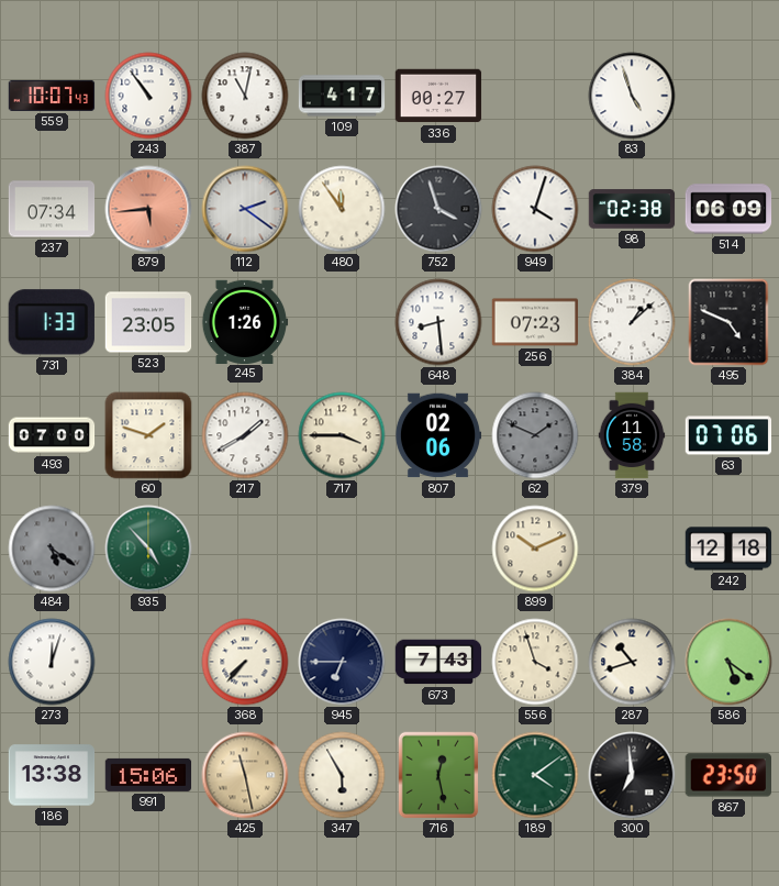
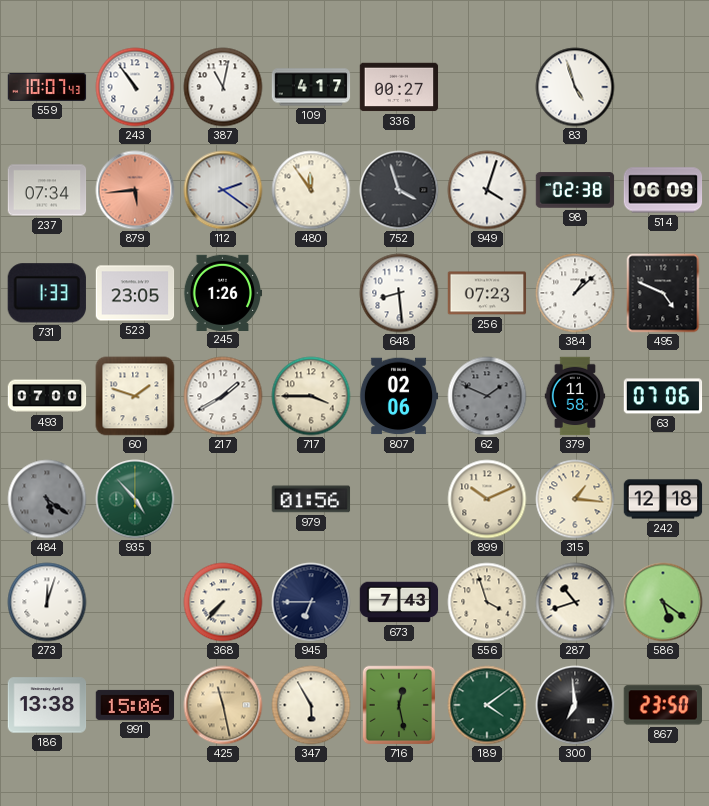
979: none -> 01:56 (311, 499)
315: none -> 1:16 (575, 499)
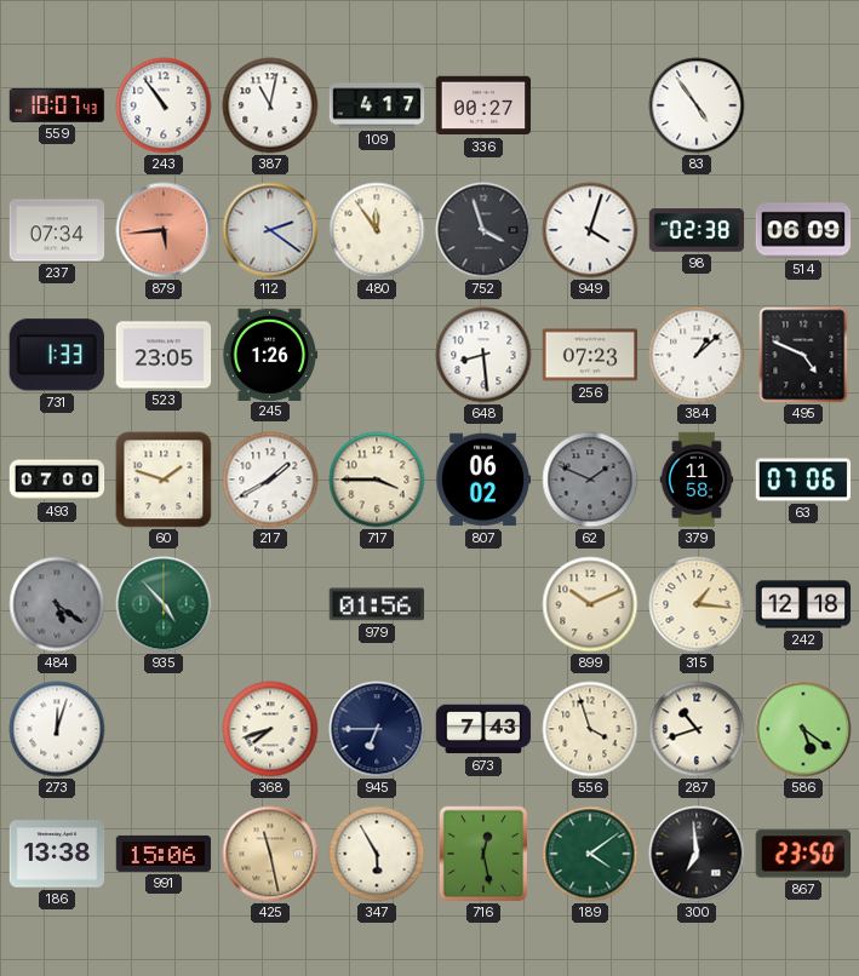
83: 4:57 -> 4:54 (697, 105)
807: 02:06 -> 06:02 (483, 480)
368: 7:37 -> 7:42 (270, 729)
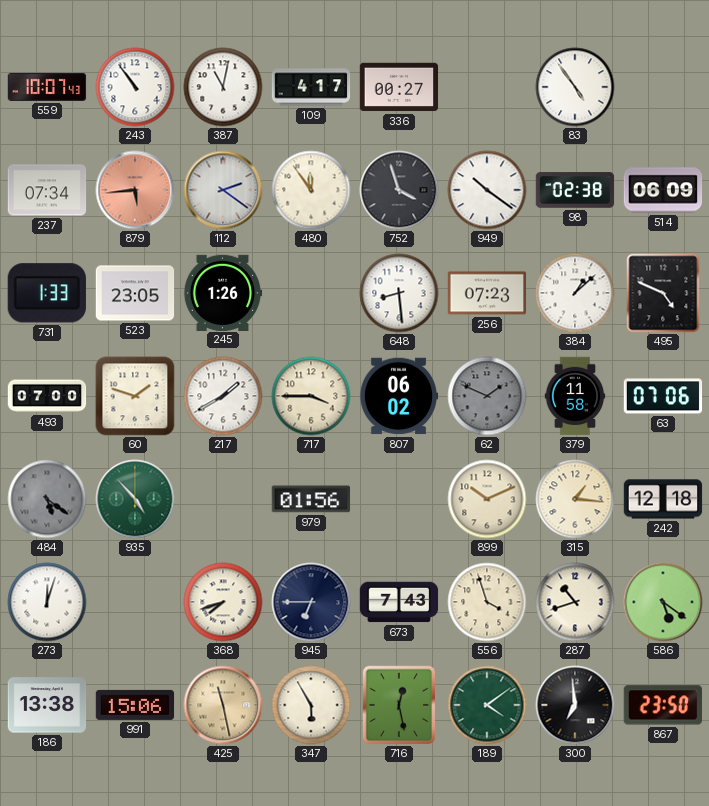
949: 4:03 -> 10:21 (487, 190)
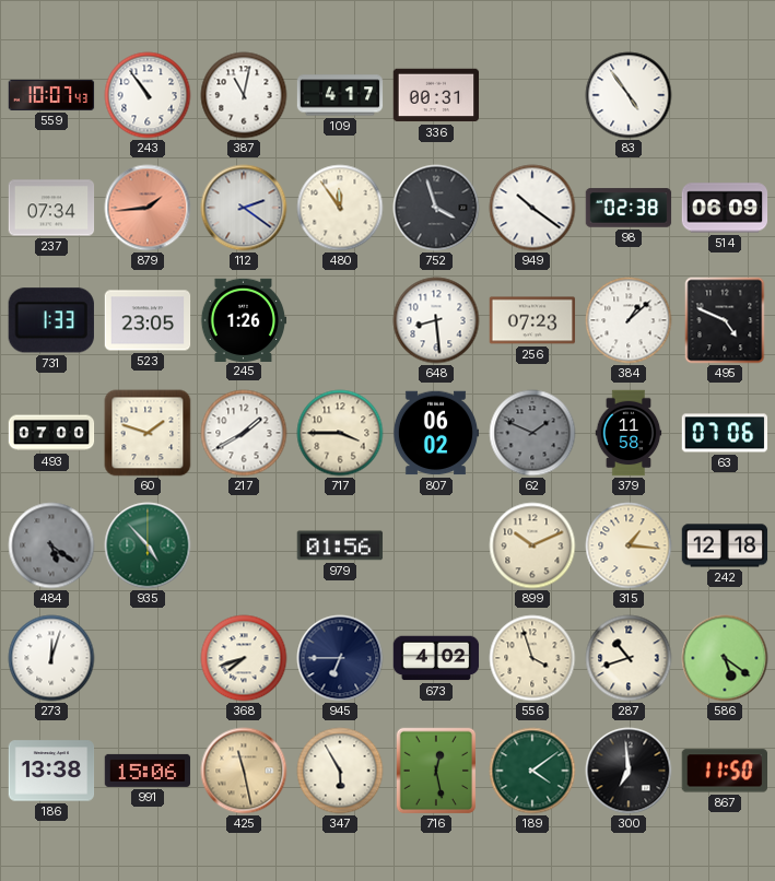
336: 00:27 -> 00:31 (436, 95)
879: 5:44 -> 1:44 (148, 208)
673: 7:43 -> 4:02 (436, 658)
867: 23:50 -> 11:50 (724, 771)
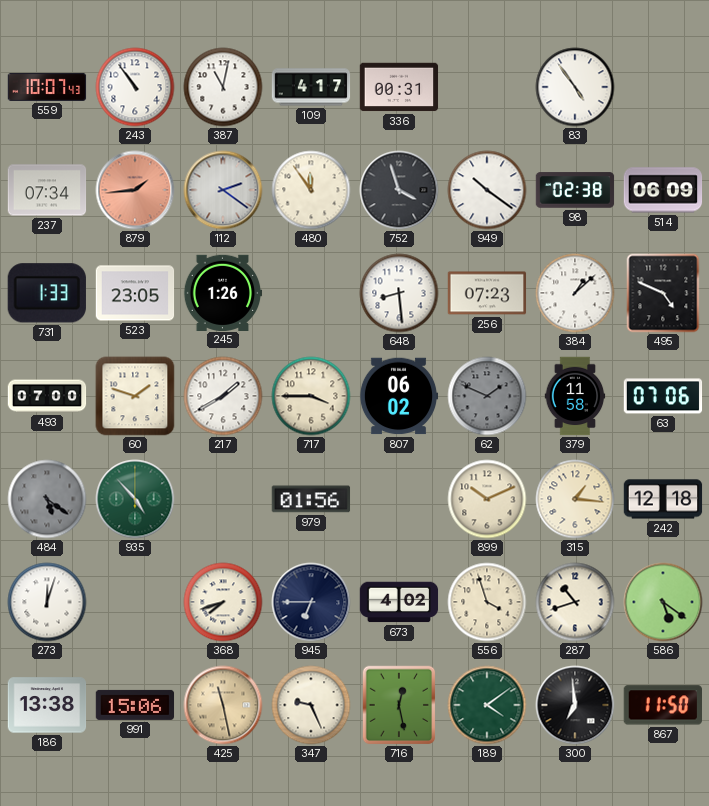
347: 5:55 -> 9:26 (311, 705)
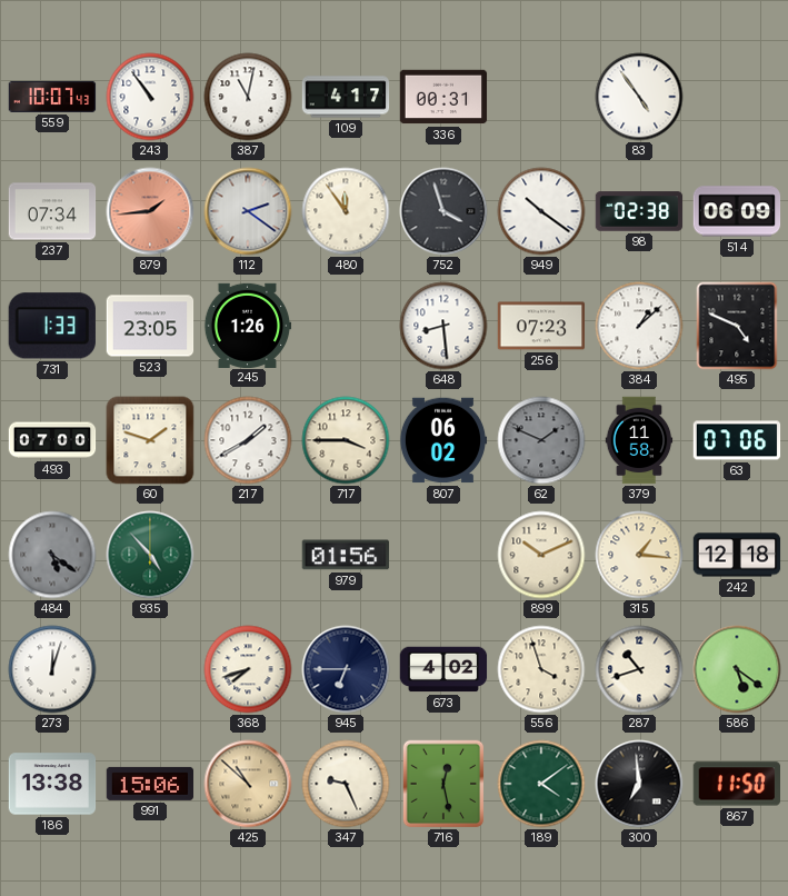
425: 11:28 -> 10:52 (248, 784)
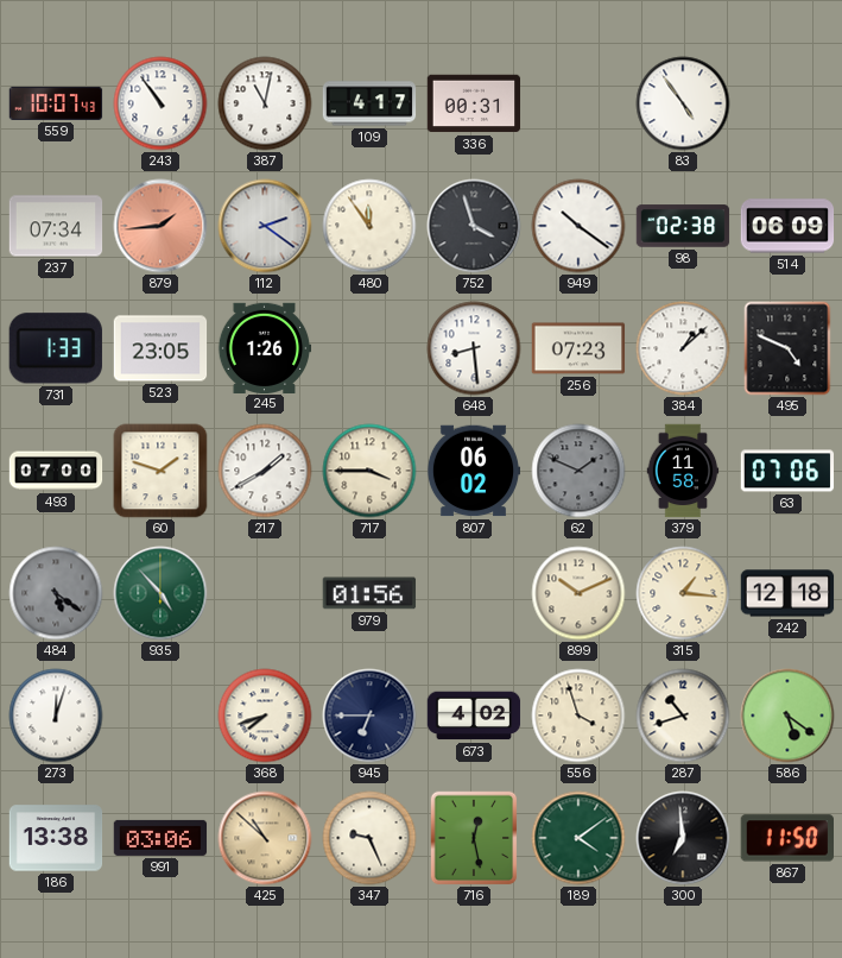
991: 15:06 -> 03:06 (160, 838)
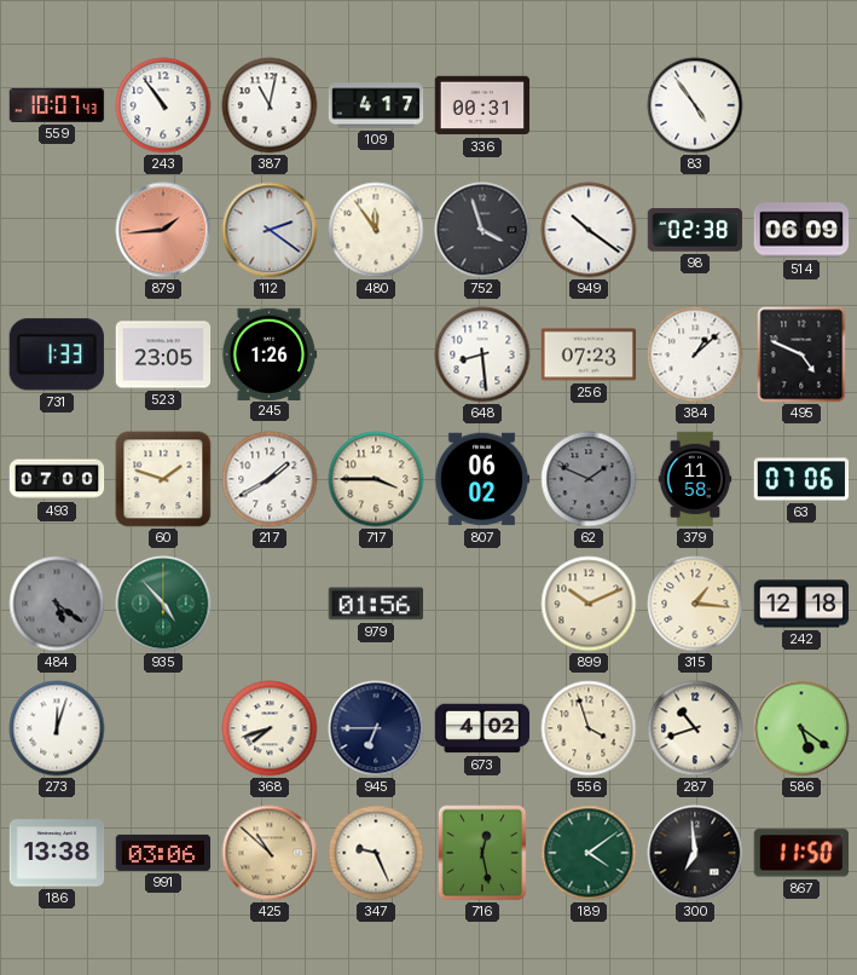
237: 07:34 -> none (56, 226)
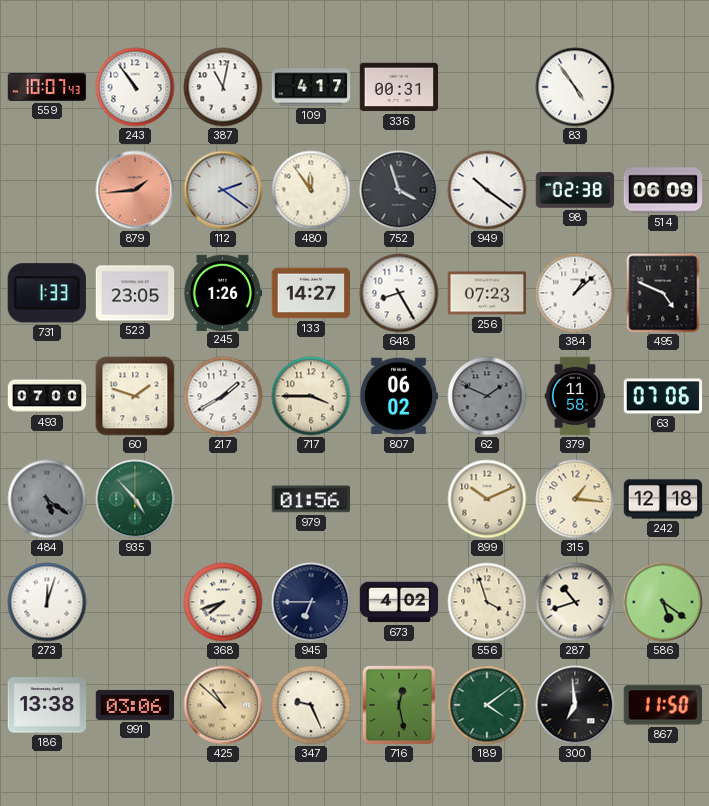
133: none -> 14:27 (311, 293)
648: 8:29 -> 8:25 (399, 293)
